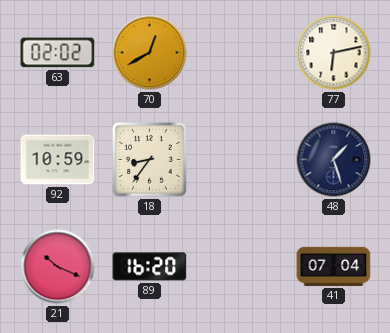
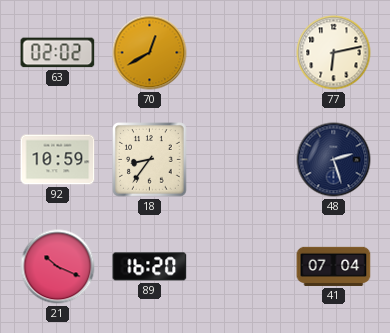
48: 1:27 -> 2:27 (334, 160)
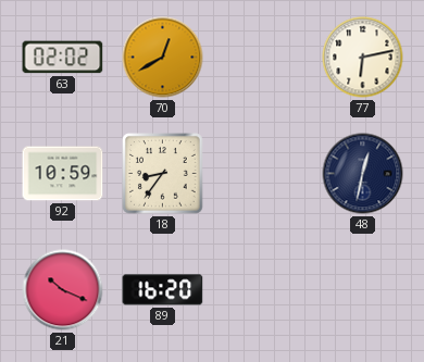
48: 2:27 -> 12:32 (363, 174)
41: 07:04 -> none (334, 266)
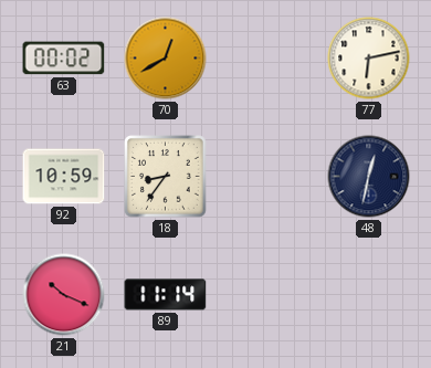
63: 02:02 -> 00:02 (64, 59)
89: 16:20 -> 11:14 (166, 295)
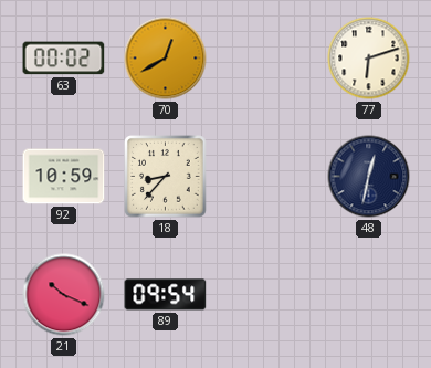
77: 6:13 -> 6:12 (369, 59)
18: 8:36 -> 8:37 (166, 177)
89: 11:14 -> 09:54 (166, 295)
